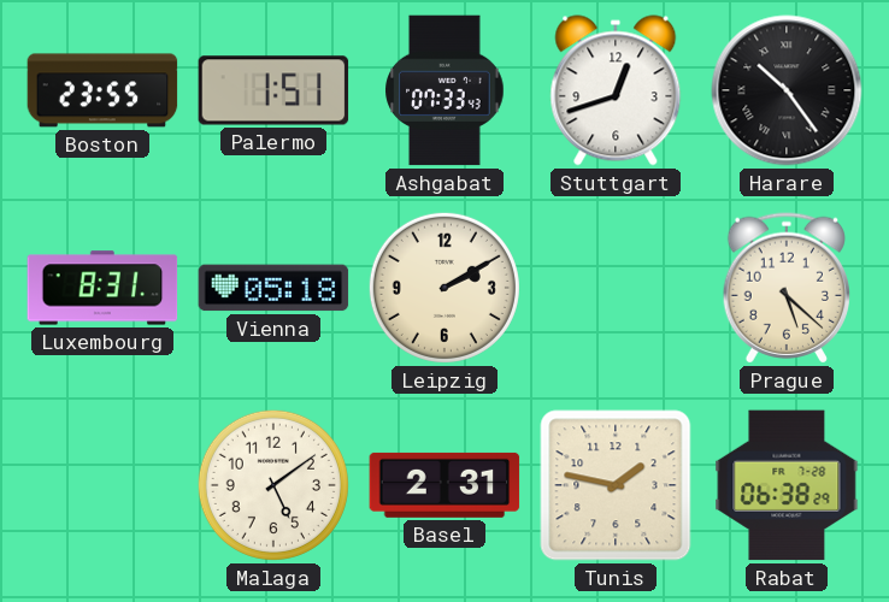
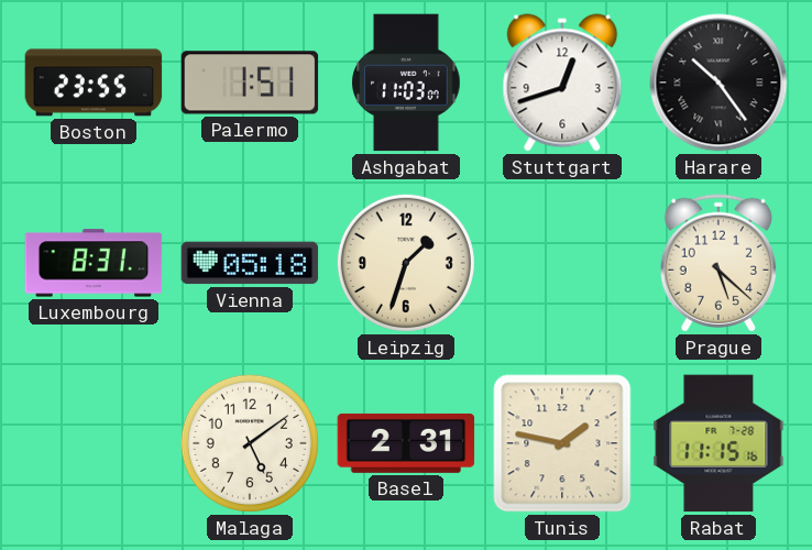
Ashgabat: 07:33 -> 11:03 (406, 82)
Leipzig: 2:10 -> 1:33 (406, 263)
Rabat: 06:38 -> 11:15 (718, 443)
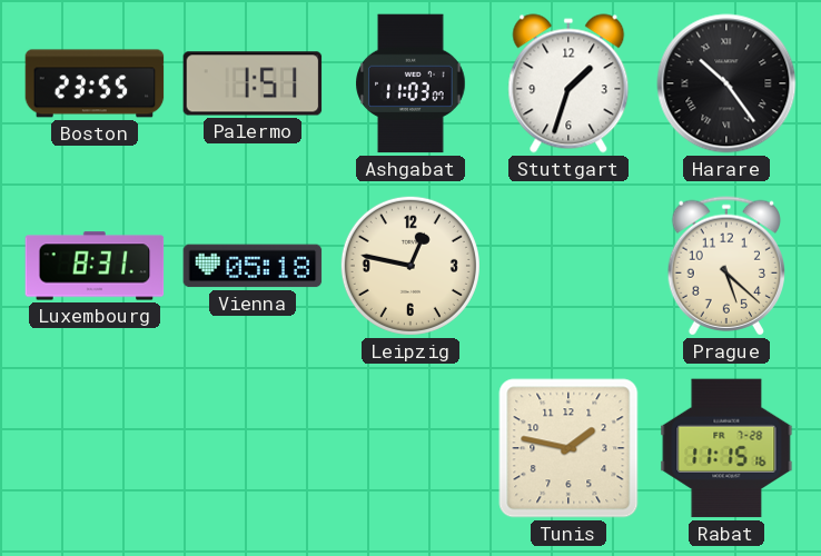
Stuttgart: 12:42 -> 1:33 (568, 83)
Leipzig: 1:33 -> 12:47 (410, 266)
Malaga: 5:09 -> none (250, 443)
Basel: 2:31 -> none (406, 443)
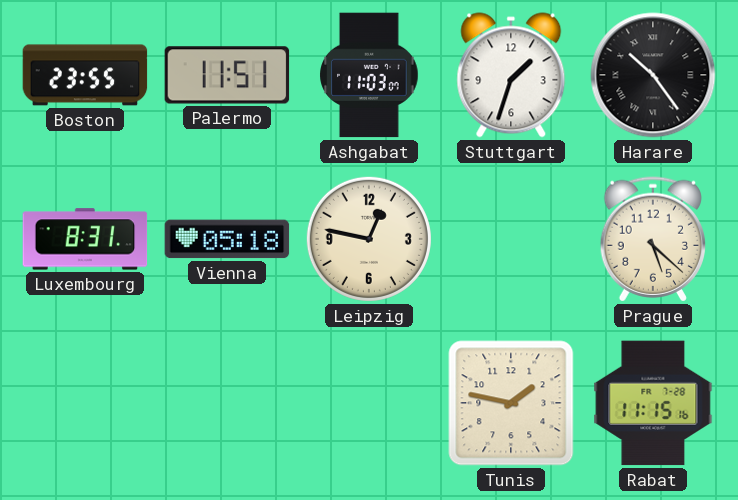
Palermo: 1:51 -> 11:51 (227, 75)
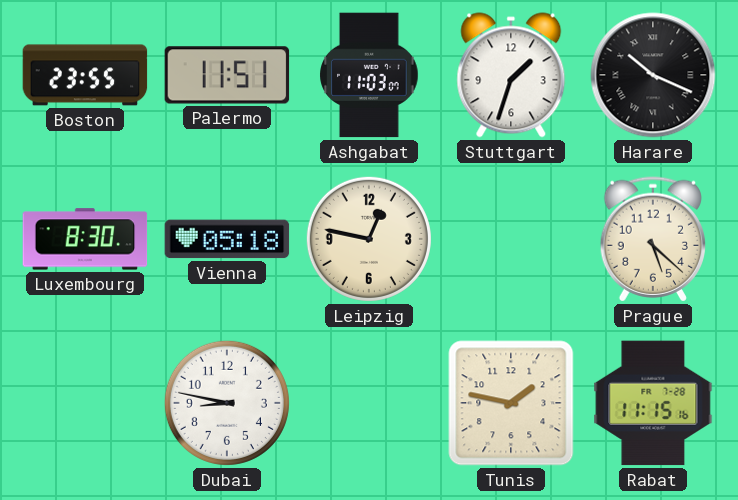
Harare: 10:24 -> 10:19 (653, 75)
Luxembourg: 8:31 -> 8:30 (85, 239)
Dubai: none -> 8:47 (227, 403)
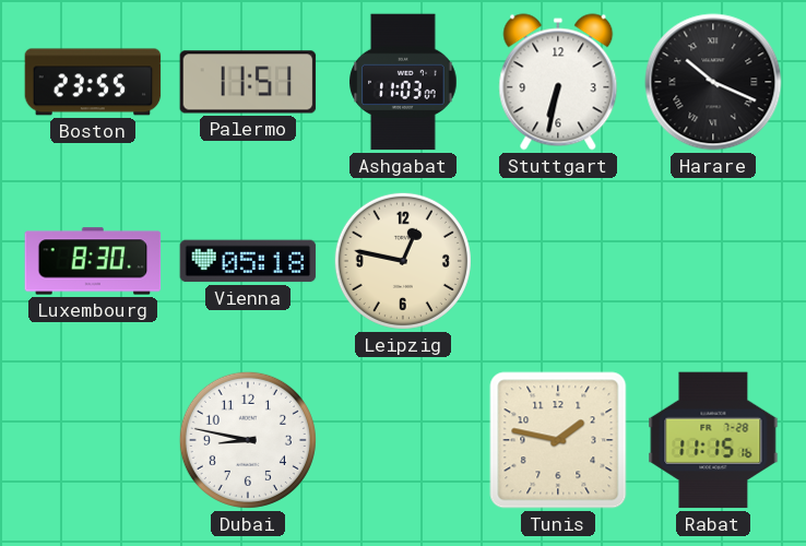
Stuttgart: 1:33 -> 6:32 (558, 82)
Prague: 5:22 -> none (652, 239)
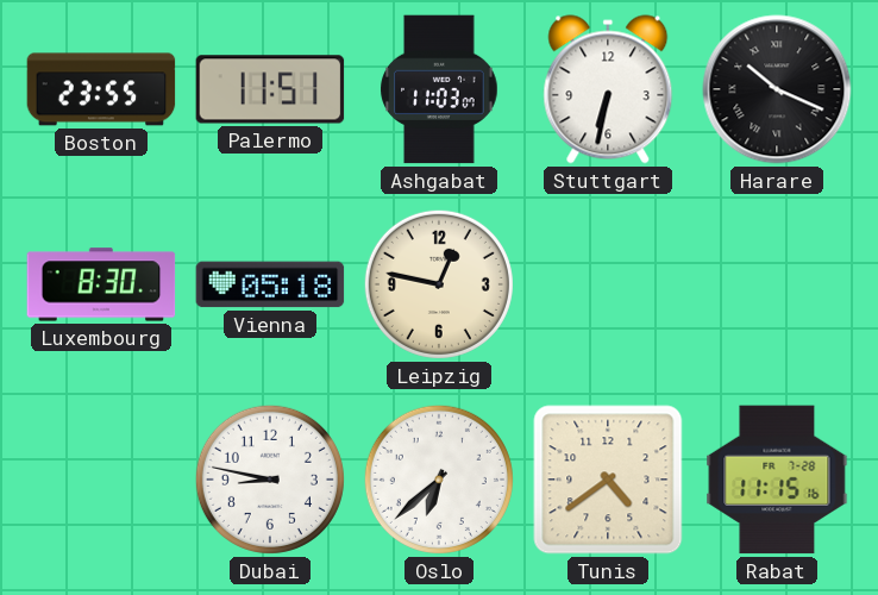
Oslo: none -> 6:38 (439, 480)
Tunis: 1:47 -> 4:39 (608, 480)
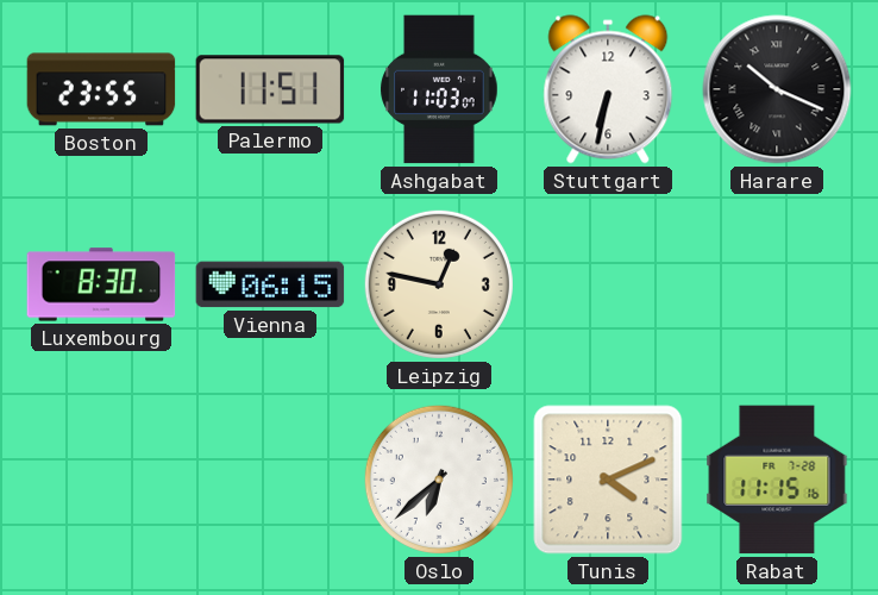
Vienna: 05:18 -> 06:15 (270, 284)
Dubai: 8:47 -> none (270, 480)
Tunis: 4:39 -> 4:11 (608, 480)
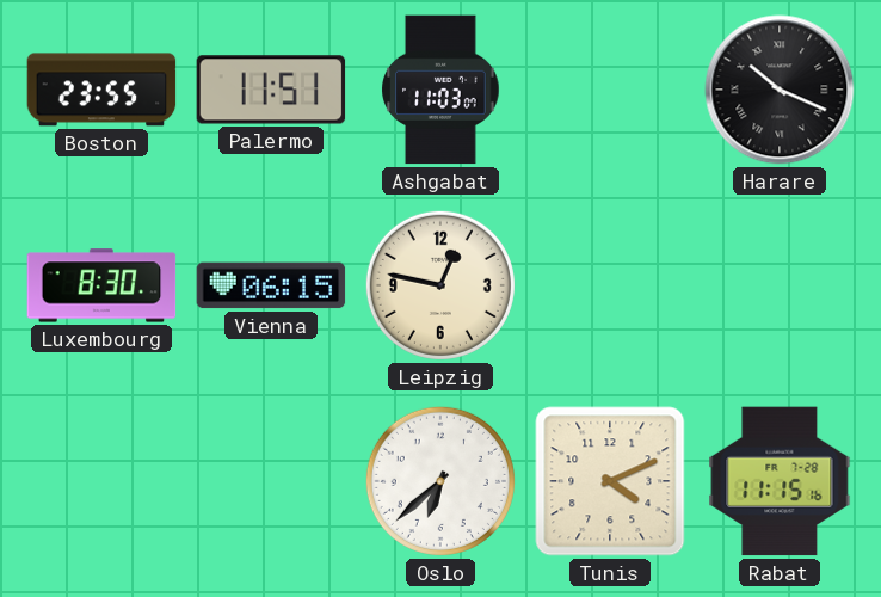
Stuttgart: 6:32 -> none (608, 89)
